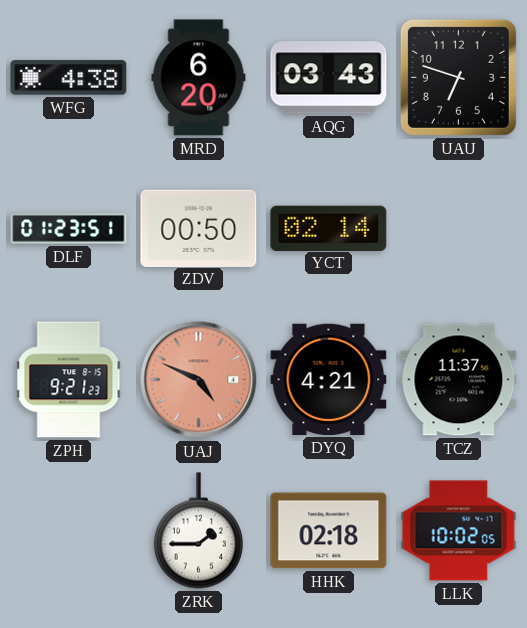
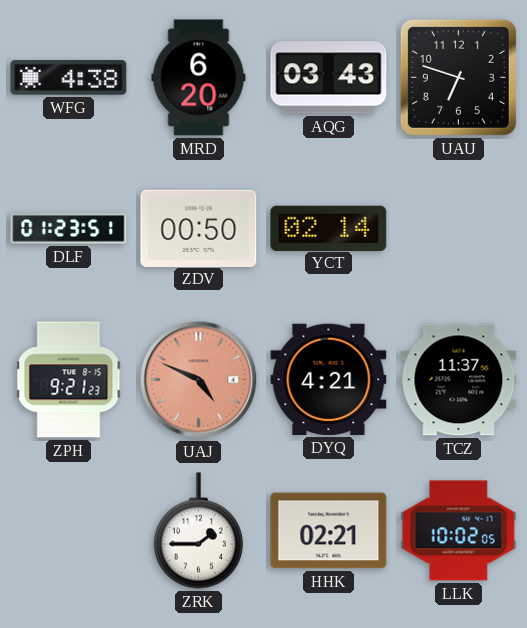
HHK: 02:18 -> 02:21 (329, 531)
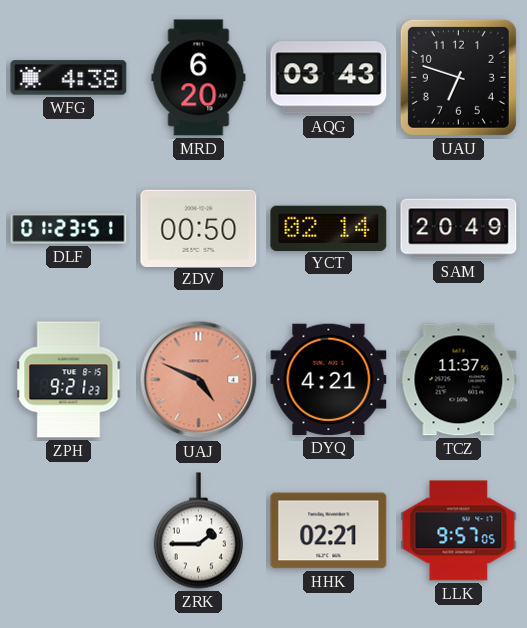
SAM: none -> 20:49 (459, 229)
LLK: 10:02 -> 9:57 (459, 531)
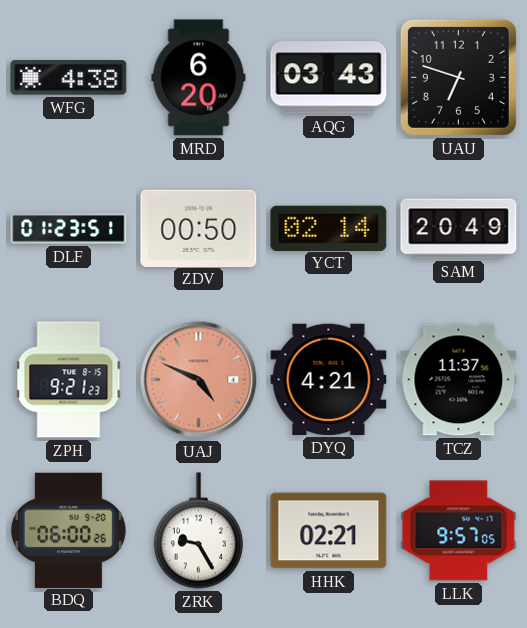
BDQ: none -> 06:00 (68, 530)
ZRK: 1:45 -> 9:25 (198, 531)
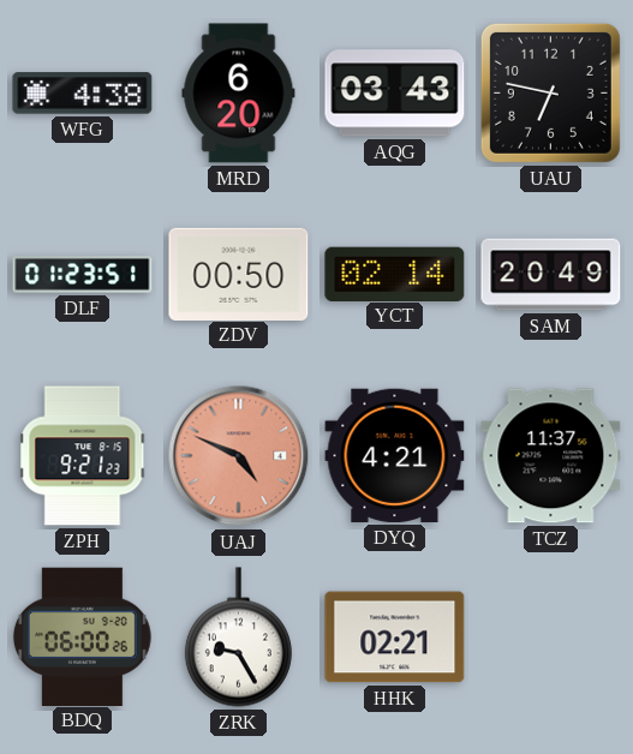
UAU: 6:48 -> 6:47 (550, 92)
LLK: 9:57 -> none (459, 531)
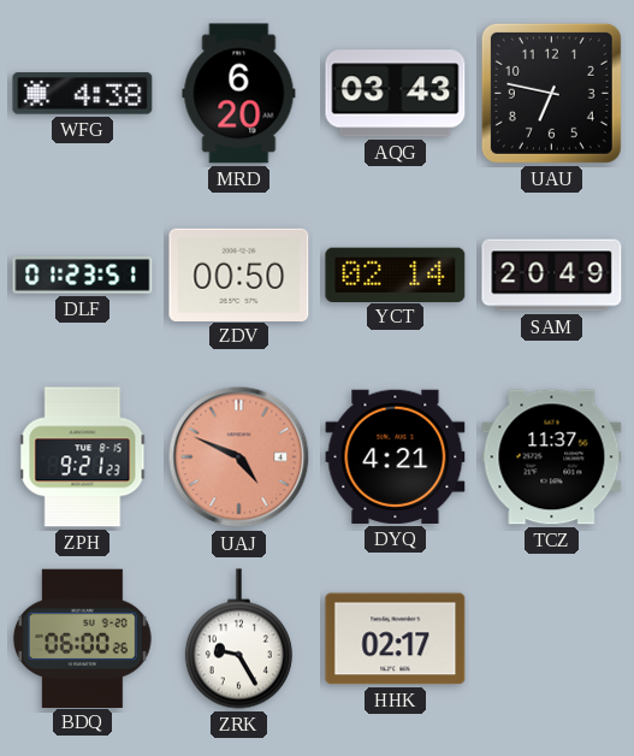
HHK: 02:21 -> 02:17 (396, 639)
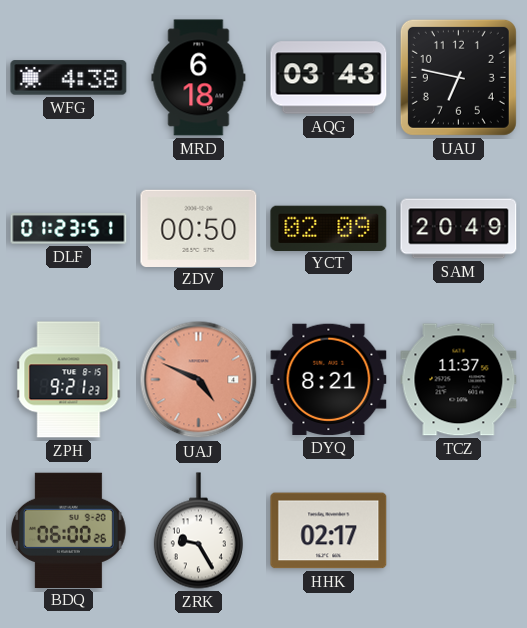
MRD: 6:20 -> 6:18 (199, 78)
YCT: 02:14 -> 02:09 (329, 228)
DYQ: 4:21 -> 8:21 (329, 379)
